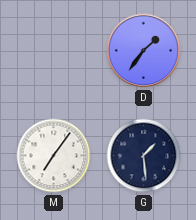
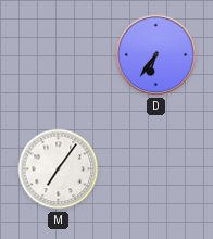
D: 1:36 -> 6:36 (156, 55)
G: 1:29 -> none (144, 156)
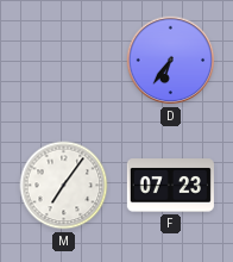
F: none -> 07:23 (170, 186)
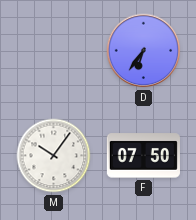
M: 7:06 -> 10:06 (54, 156)
F: 07:23 -> 07:50 (143, 156)
